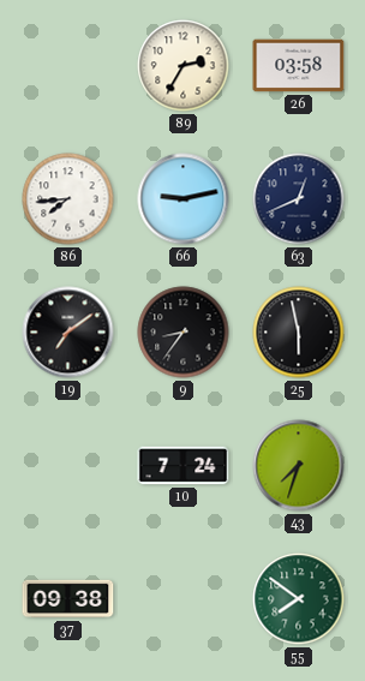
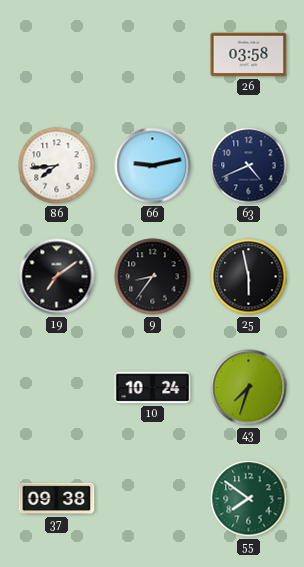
89: 2:35 -> none (184, 66)
63: 12:41 -> 4:41 (249, 166)
10: 7:24 -> 10:24 (153, 388)
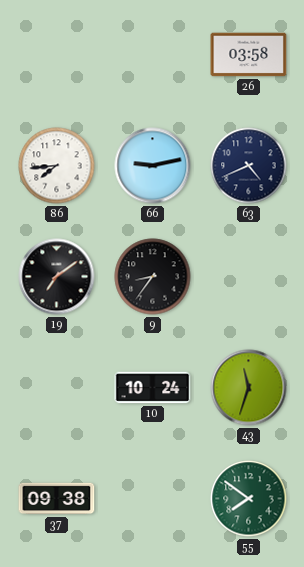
25: 5:58 -> none (249, 277)
43: 7:33 -> 11:33 (249, 388)
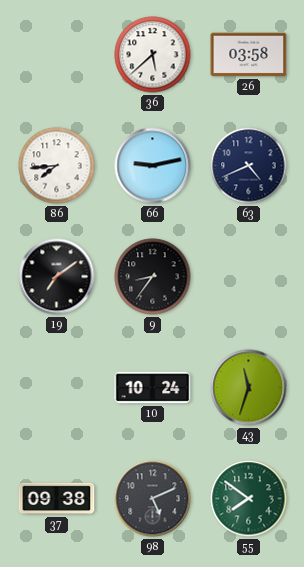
36: none -> 5:38 (153, 55)
98: none -> 5:11 (153, 499)
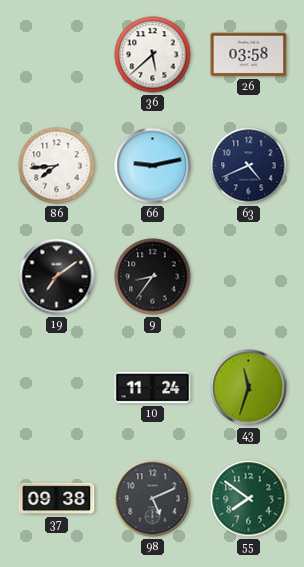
10: 10:24 -> 11:24 (153, 388)
